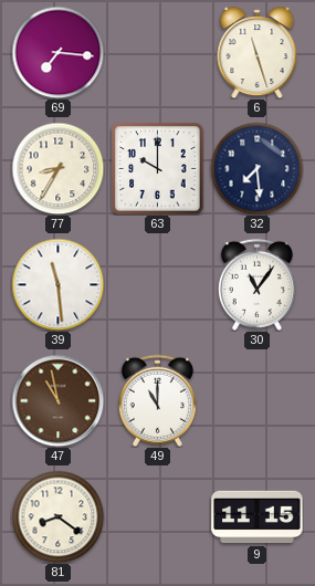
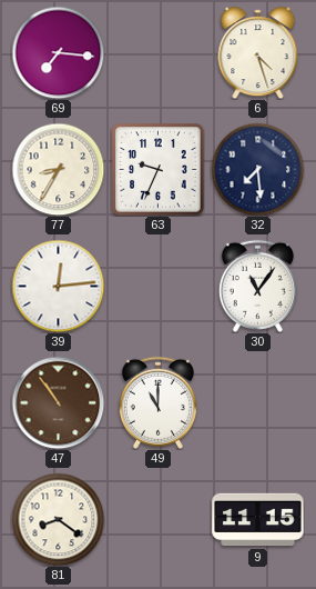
6: 11:27 -> 4:27 (258, 53)
63: 10:00 -> 9:34 (159, 170)
39: 11:29 -> 12:14 (58, 286)
47: 10:58 -> 10:54 (58, 402)
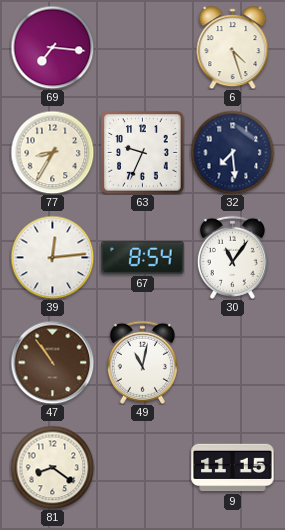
67: none -> 8:54 (143, 257)
49: 11:00 -> 11:02 (142, 362)
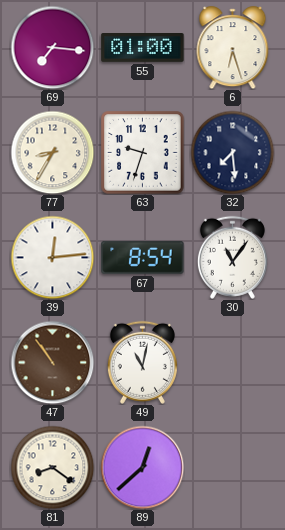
55: none -> 01:00 (143, 48)
6: 4:27 -> 6:27 (233, 48)
63: 9:34 -> 9:33 (143, 153)
89: none -> 12:38 (142, 467)
9: 11:15 -> none (233, 468)
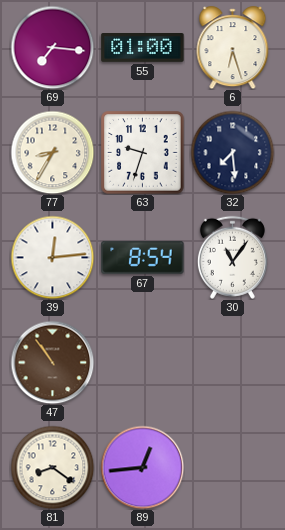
49: 11:02 -> none (142, 362)
89: 12:38 -> 12:44 (142, 467)
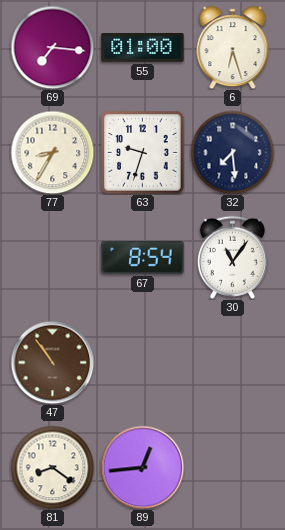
39: 12:14 -> none (52, 257)
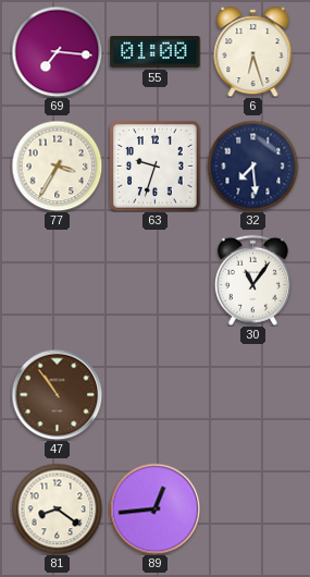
77: 8:35 -> 3:35 (57, 165)
67: 8:54 -> none (143, 257)
